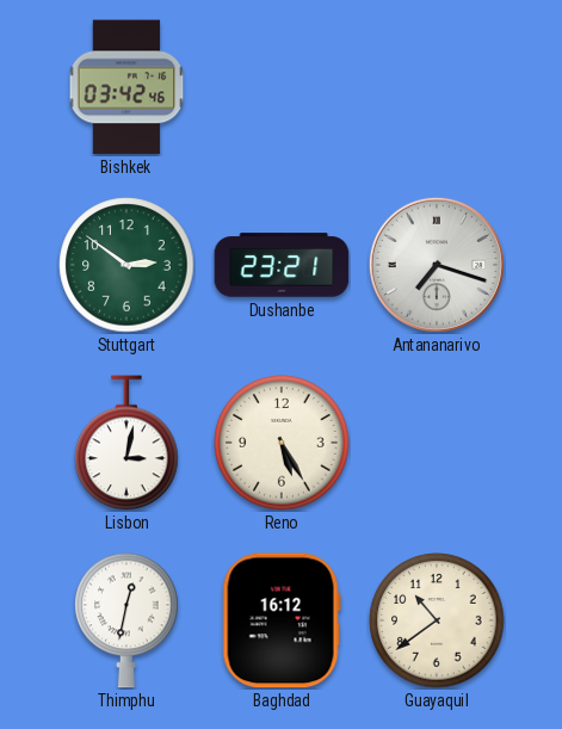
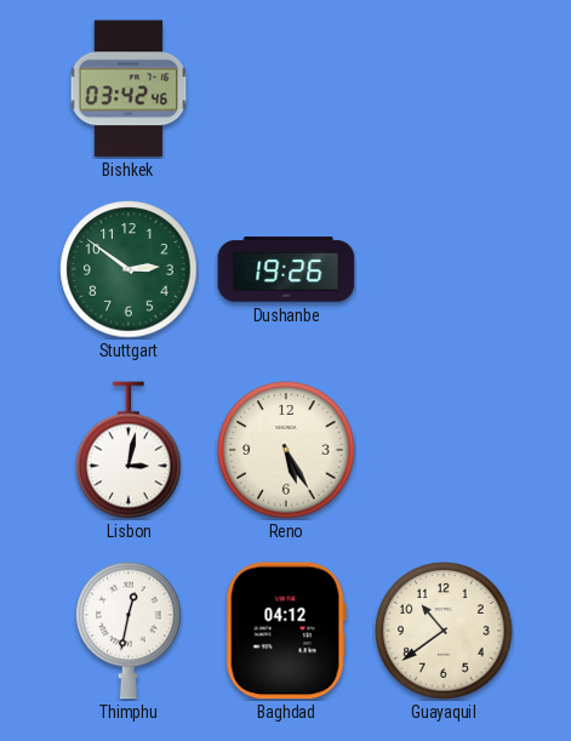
Dushanbe: 23:21 -> 19:26 (286, 269)
Antananarivo: 7:18 -> none (437, 265)
Baghdad: 16:12 -> 04:12 (286, 631)
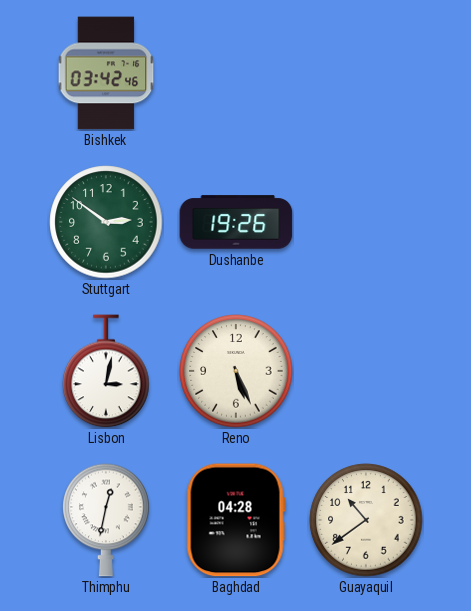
Reno: 5:25 -> 5:26 (236, 371)
Baghdad: 04:12 -> 04:28 (236, 520)
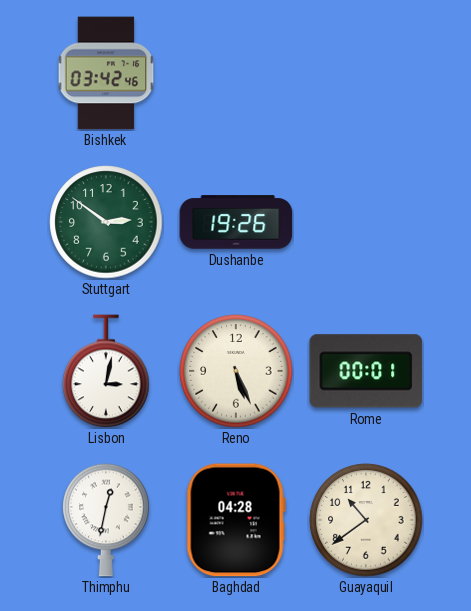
Rome: none -> 00:01 (366, 371)
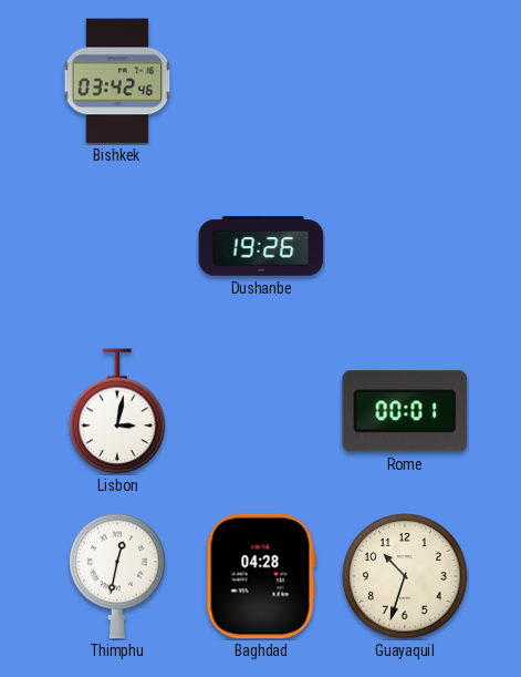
Stuttgart: 2:51 -> none (106, 222)
Reno: 5:26 -> none (236, 371)
Guayaquil: 10:39 -> 10:33 (405, 576)
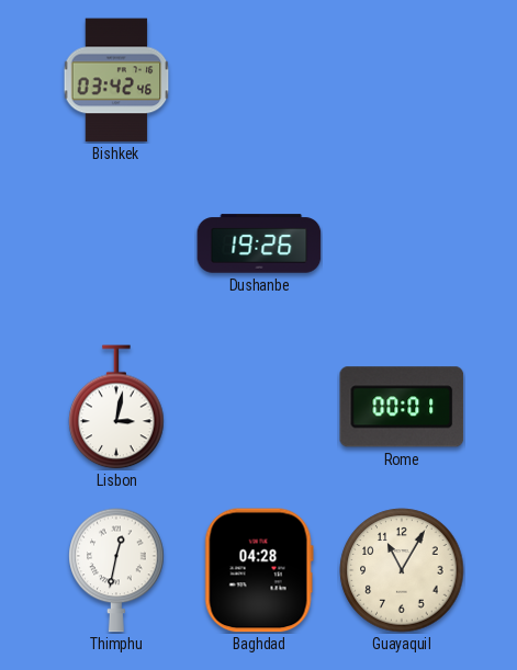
Guayaquil: 10:33 -> 11:05 (402, 570)
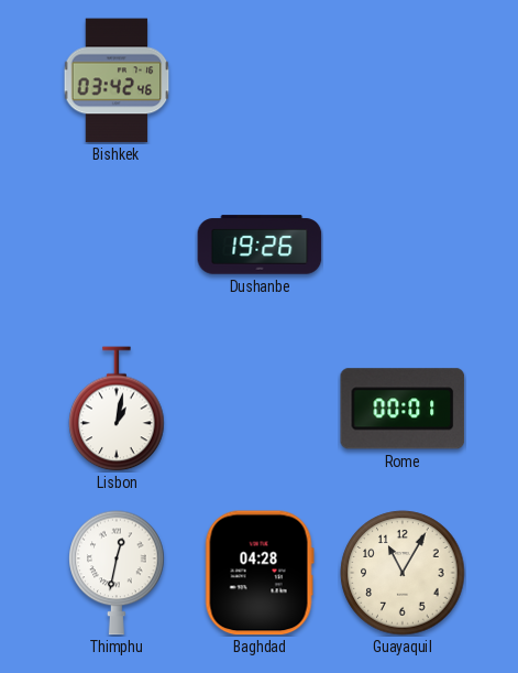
Lisbon: 3:02 -> 1:02 (117, 409)
